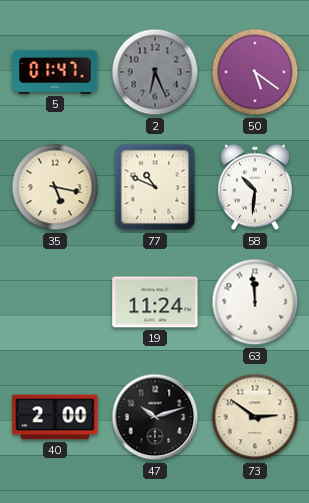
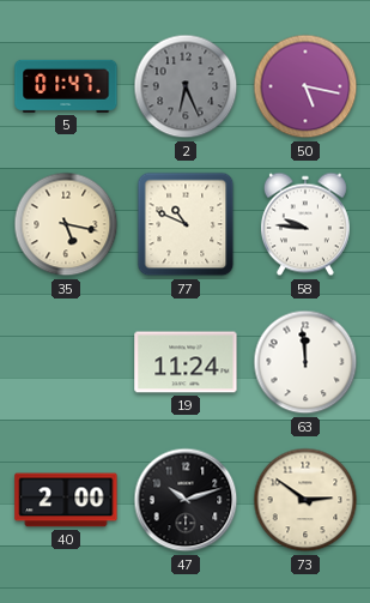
50: 5:21 -> 5:17 (305, 86)
58: 10:31 -> 9:46 (305, 224)
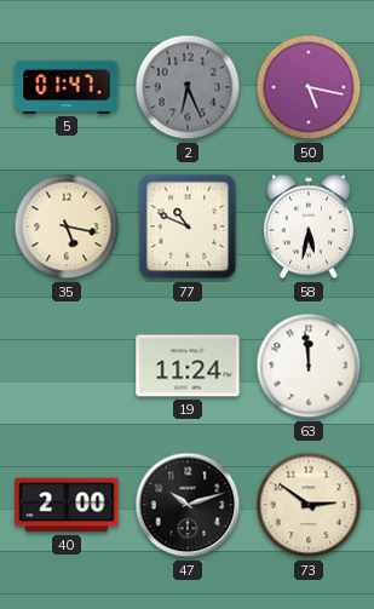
58: 9:46 -> 5:32 (309, 226)
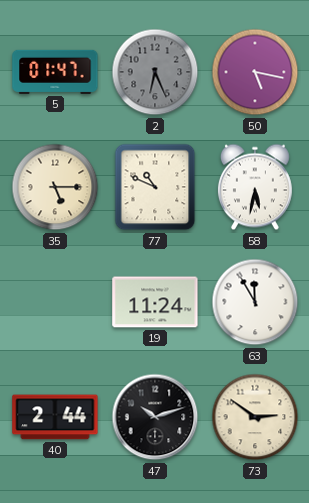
35: 5:17 -> 5:15 (55, 187)
63: 11:59 -> 11:55 (255, 302)
40: 2:00 -> 2:44 (55, 417)
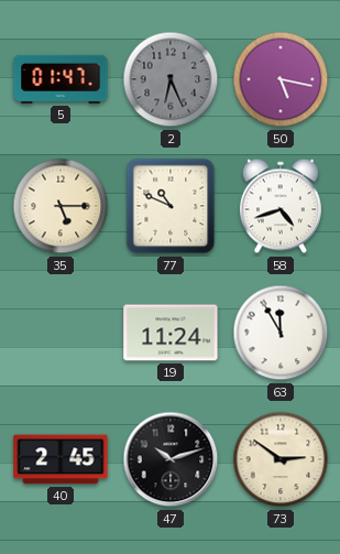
58: 5:32 -> 4:42 (281, 206)
40: 2:44 -> 2:45 (61, 459)
